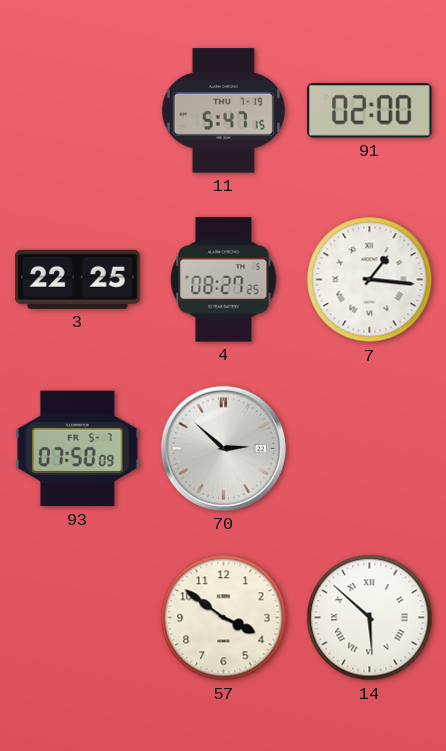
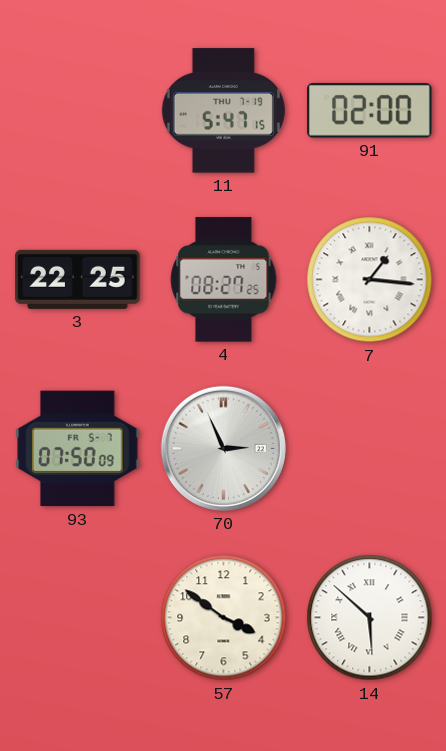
70: 2:52 -> 2:56 (223, 448)
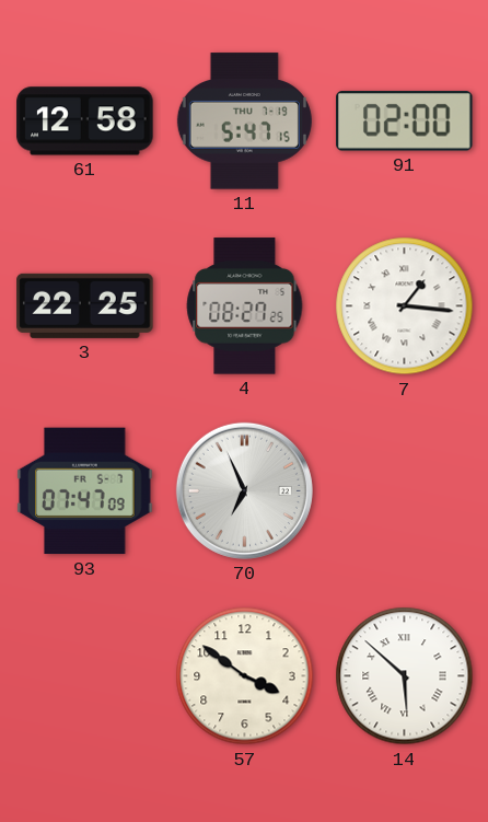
61: none -> 12:58 (85, 121)
93: 07:50 -> 07:47 (85, 491)
70: 2:56 -> 6:56 (244, 490)
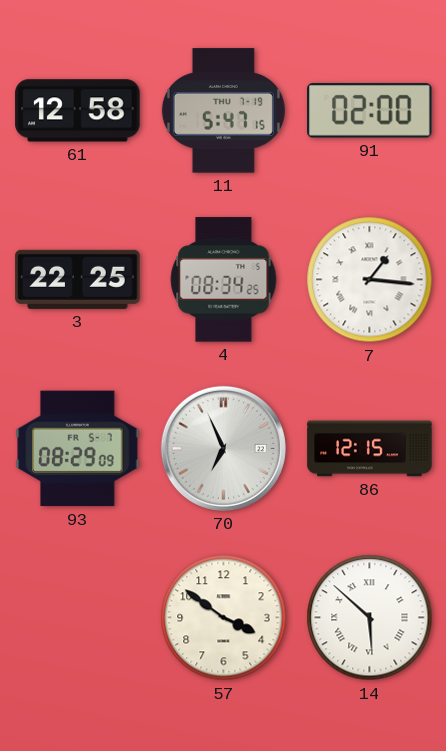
4: 08:27 -> 08:34 (224, 280)
93: 07:47 -> 08:29 (78, 449)
86: none -> 12:15 (370, 449)
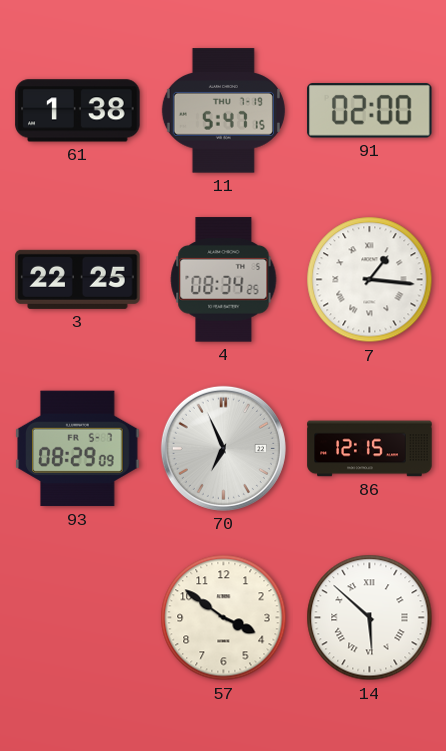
61: 12:58 -> 1:38 (78, 111)
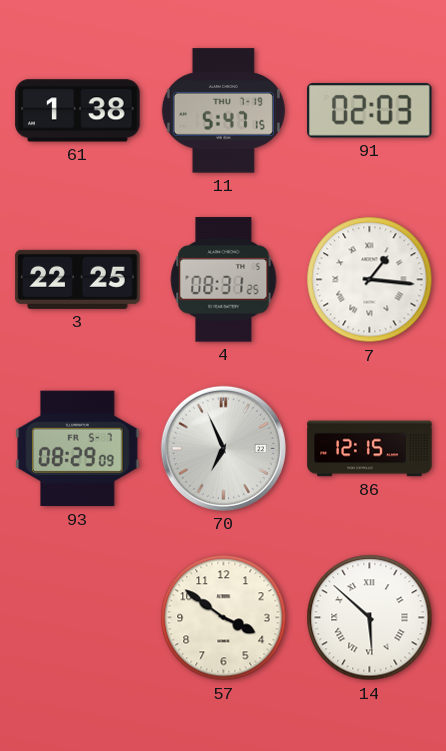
91: 02:00 -> 02:03 (370, 111)
4: 08:34 -> 08:31 (224, 280)
